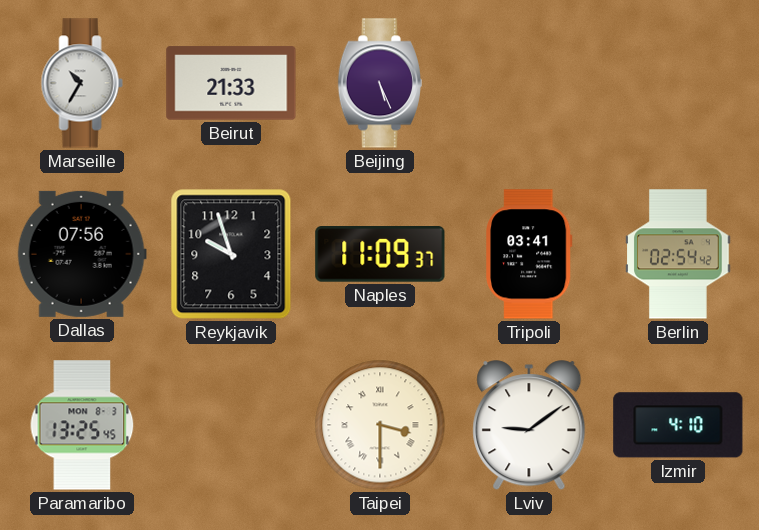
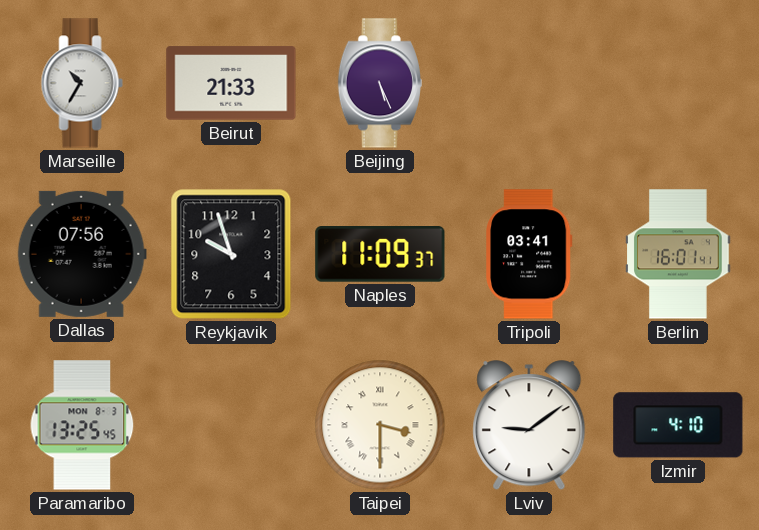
Berlin: 02:54 -> 16:01 (678, 254)
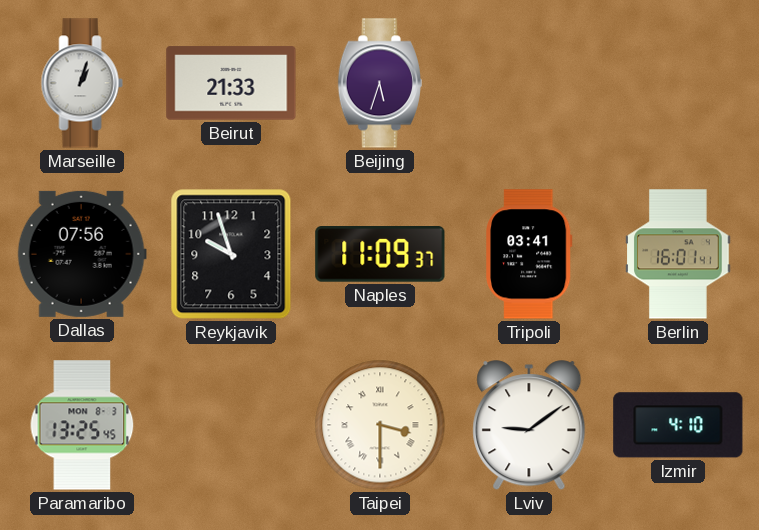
Marseille: 10:35 -> 1:03 (82, 83)
Beijing: 5:26 -> 5:33 (380, 83)
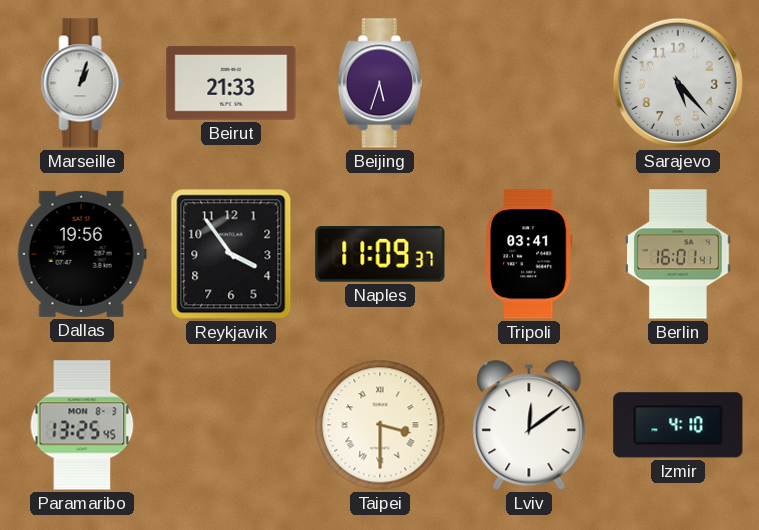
Sarajevo: none -> 5:23 (678, 83)
Dallas: 07:56 -> 19:56 (82, 254)
Reykjavik: 9:57 -> 3:54 (231, 254)
Lviv: 9:09 -> 12:09 (529, 426)
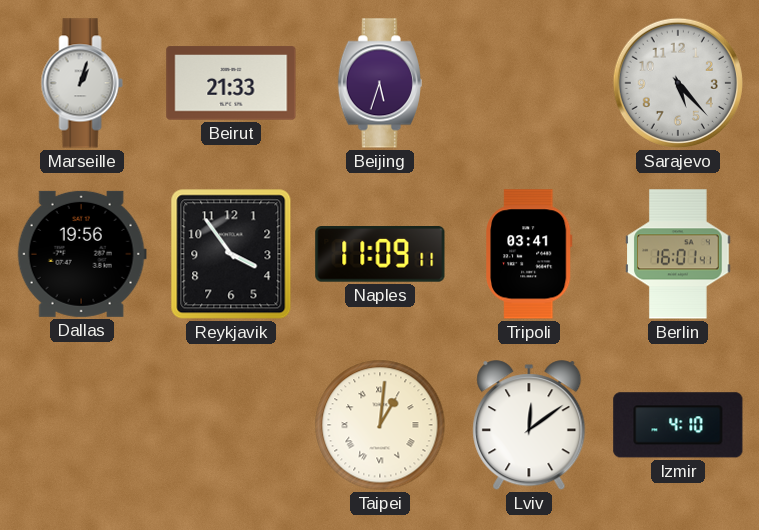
Naples: 11:09:37 -> 11:09:11 (380, 255)
Paramaribo: 13:25 -> none (82, 425)
Taipei: 3:30 -> 1:01 (380, 425)
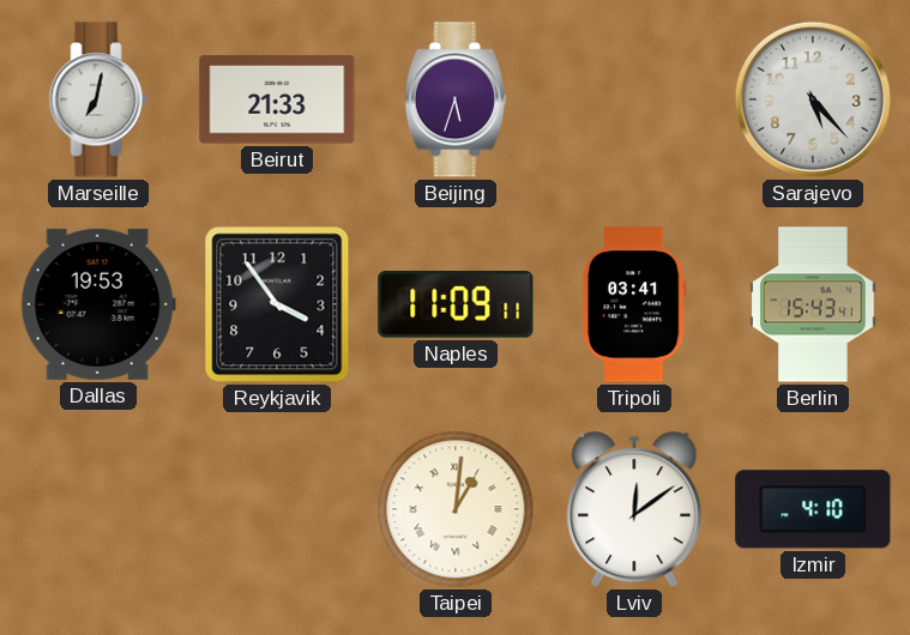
Marseille: 1:03 -> 7:02 (98, 99)
Dallas: 19:56 -> 19:53 (98, 304)
Berlin: 16:01 -> 15:43 (813, 304)
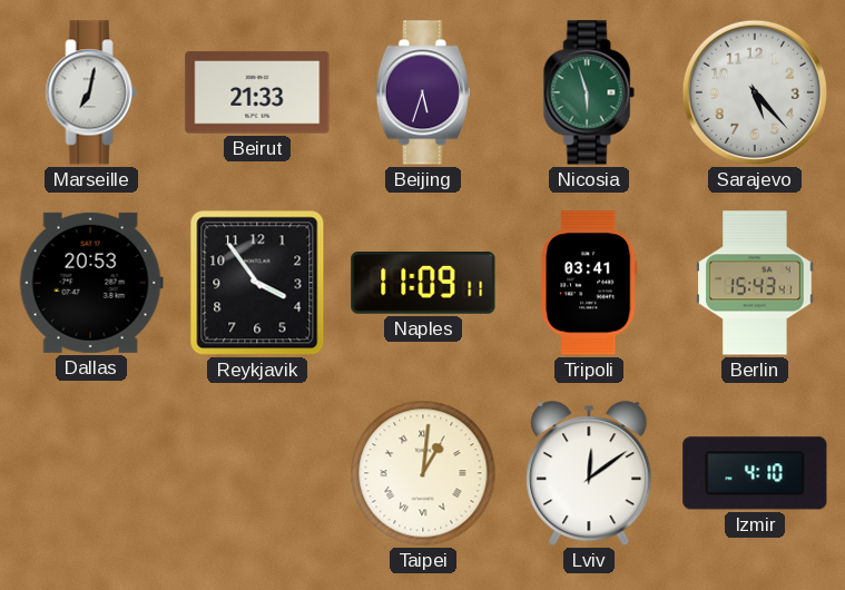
Nicosia: none -> 5:57 (589, 92)
Dallas: 19:53 -> 20:53 (91, 283)
